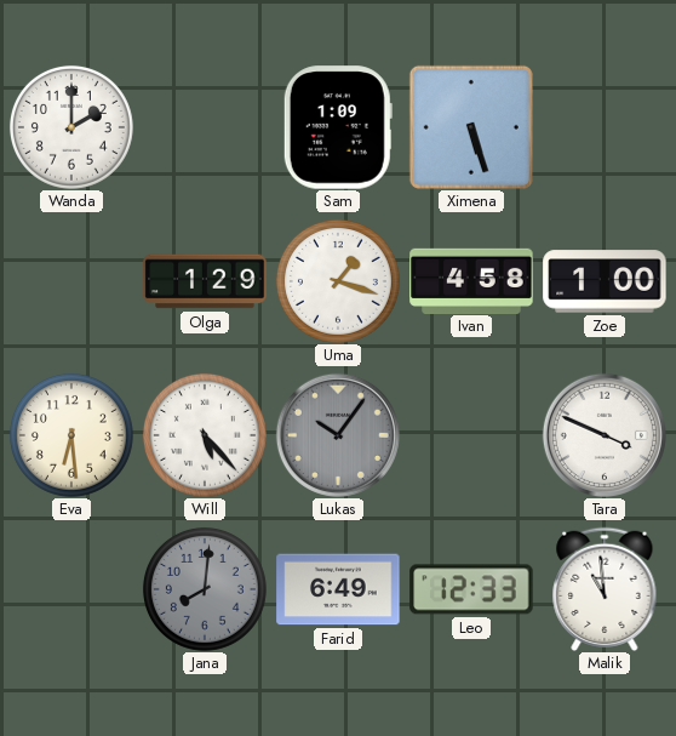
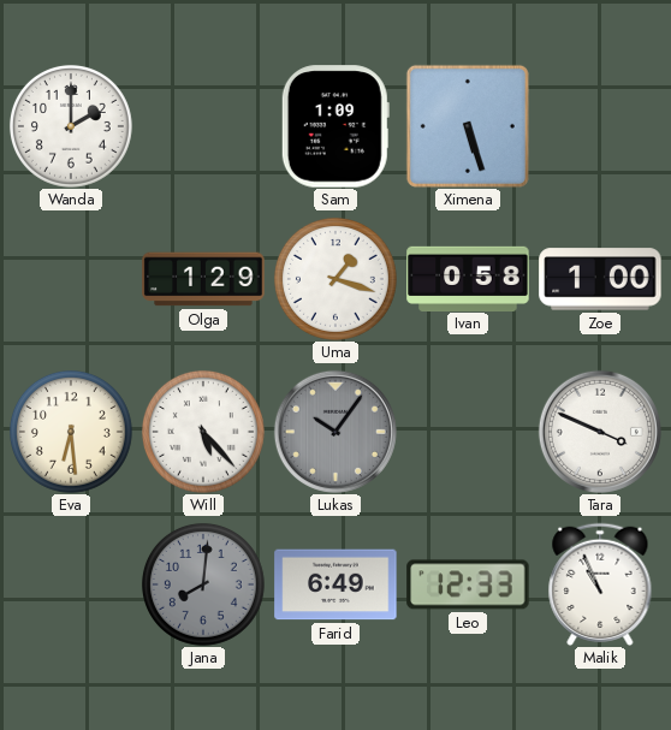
Ivan: 4:58 -> 0:58 (468, 278)
Malik: 10:59 -> 10:56 (600, 584)
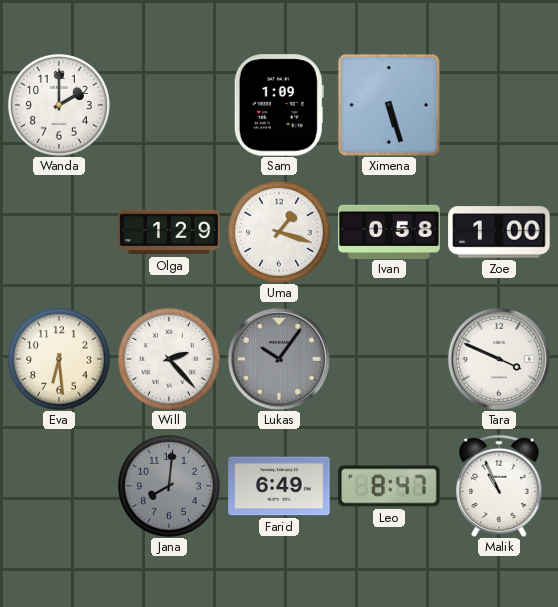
Will: 5:23 -> 2:23 (169, 359)
Leo: 12:33 -> 8:47 (389, 486)
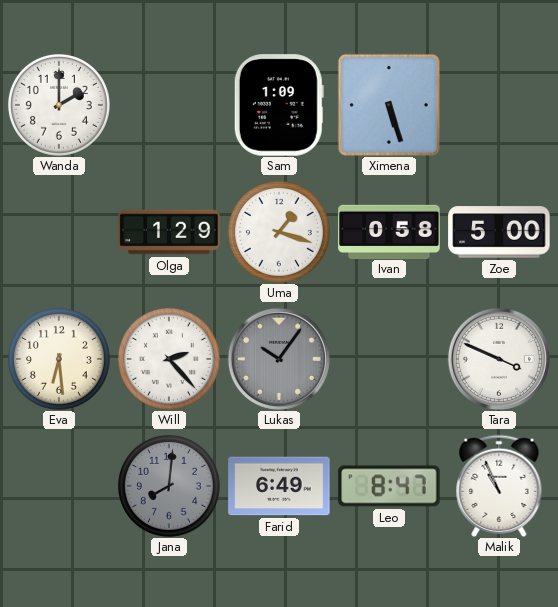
Zoe: 1:00 -> 5:00 (499, 232)
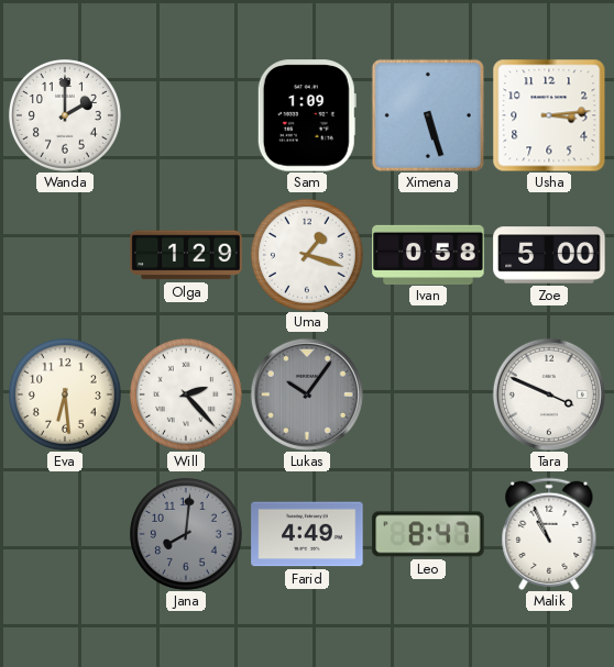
Usha: none -> 3:14 (549, 115)
Farid: 6:49 -> 4:49 (307, 534)
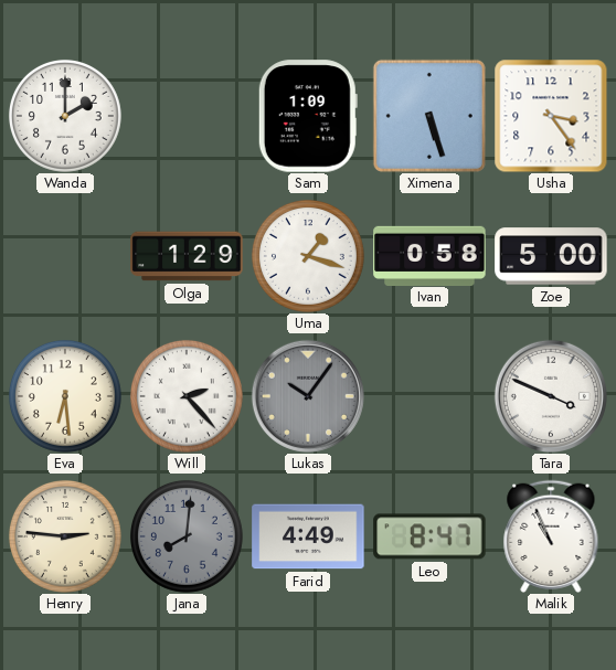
Usha: 3:14 -> 3:24 (551, 116)
Henry: none -> 2:46 (65, 536)
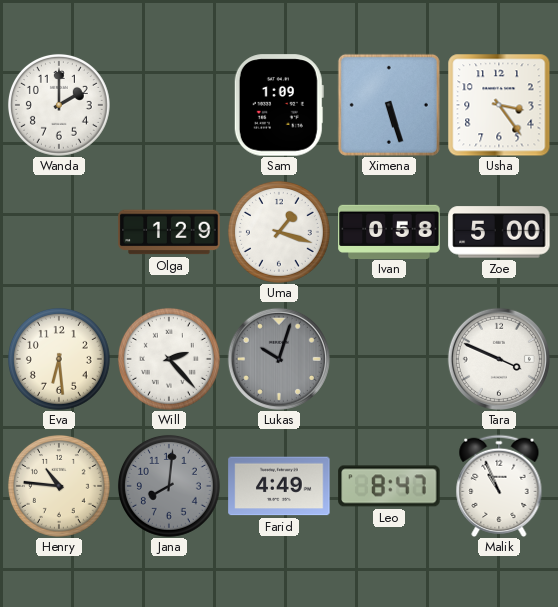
Lukas: 10:06 -> 10:03 (279, 359)
Henry: 2:46 -> 10:46 (59, 486)
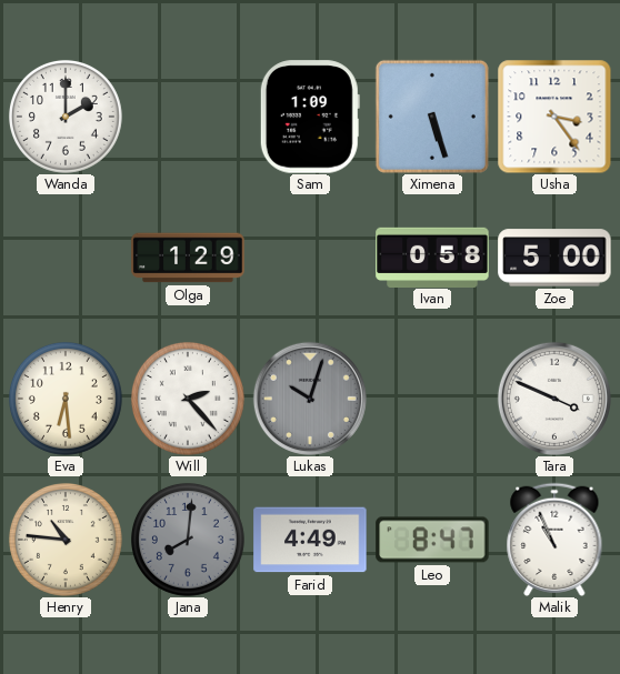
Uma: 1:18 -> none (279, 232)
